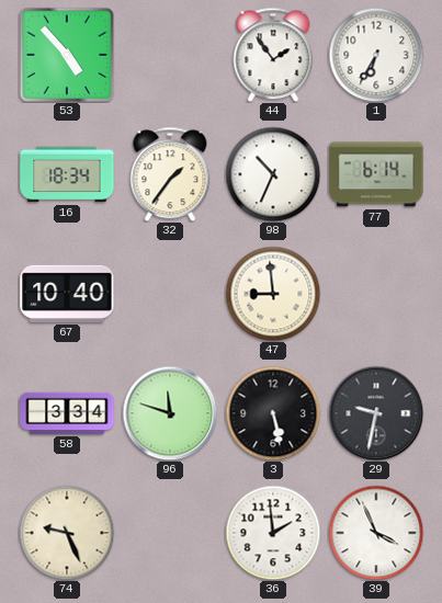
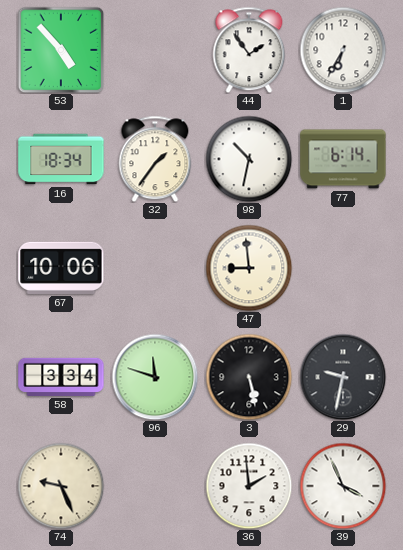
98: 10:34 -> 10:32 (249, 159)
67: 10:40 -> 10:06 (61, 268)
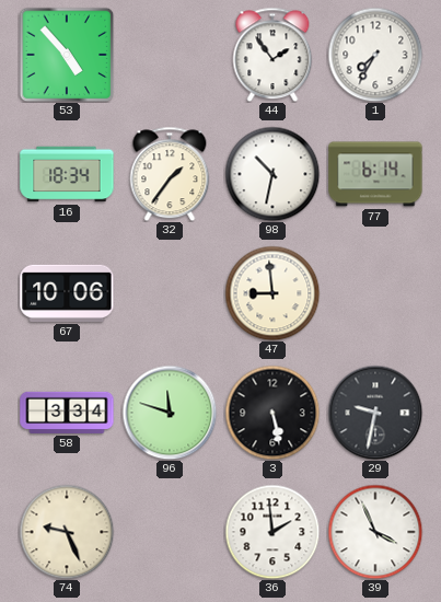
1: 6:35 -> 7:35 (375, 55)
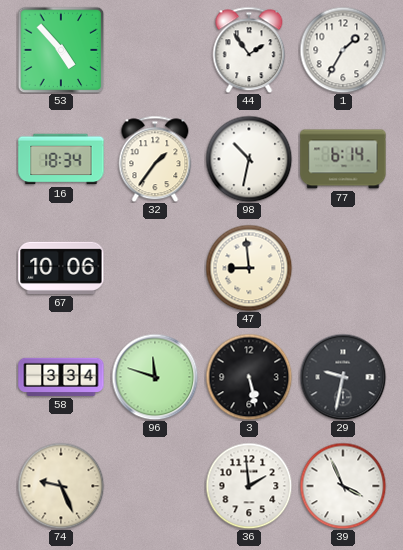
1: 7:35 -> 1:35 (343, 50)
